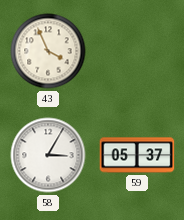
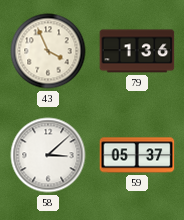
79: none -> 1:36 (137, 51)
58: 3:05 -> 3:08 (48, 155)
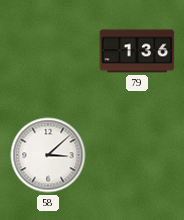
43: 3:56 -> none (48, 51)
59: 05:37 -> none (137, 155)
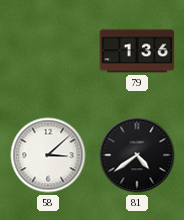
81: none -> 4:39 (137, 155)
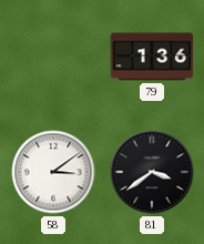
58: 3:08 -> 3:09 (53, 172)
81: 4:39 -> 3:39 (152, 172)
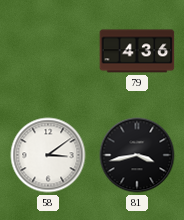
79: 1:36 -> 4:36 (137, 51)
81: 3:39 -> 3:43 (137, 155)
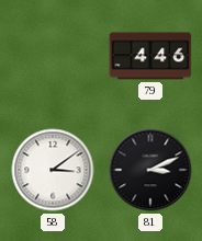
79: 4:36 -> 4:46 (150, 56)
81: 3:43 -> 3:11 (150, 170)
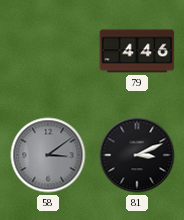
58 dial: white -> grey (48, 155)
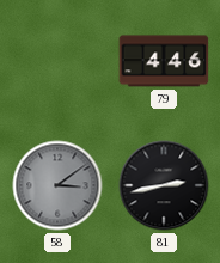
81: 3:11 -> 2:43 (164, 185)
